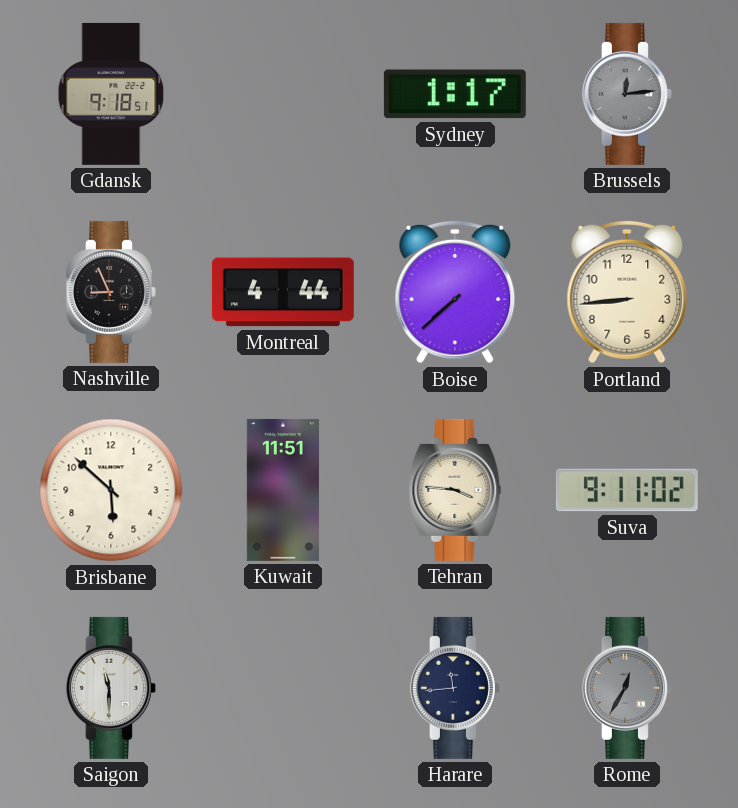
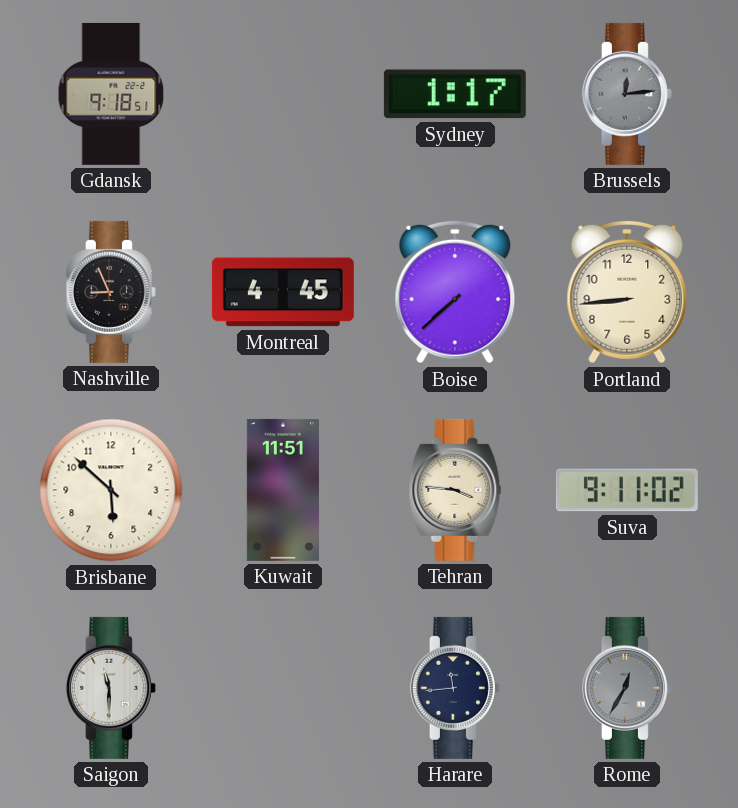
Montreal: 4:44 -> 4:45 (283, 292)
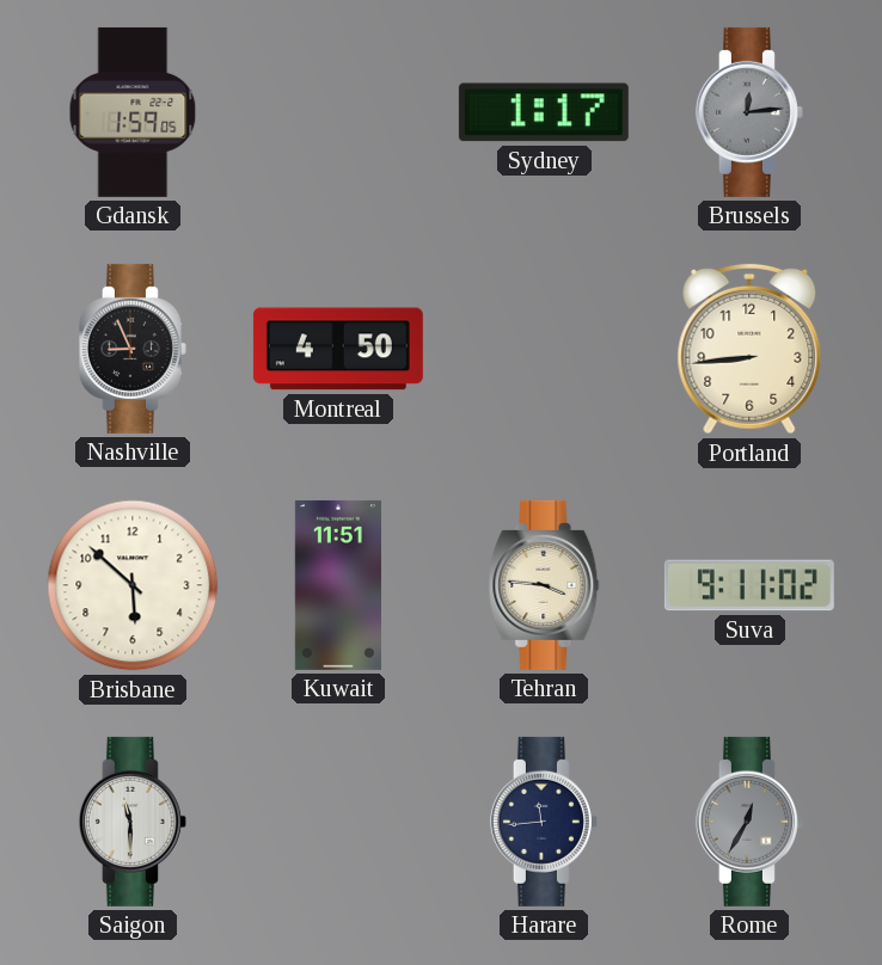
Gdansk: 9:18 -> 1:59 (133, 112)
Montreal: 4:45 -> 4:50 (338, 349)
Boise: 7:38 -> none (455, 292)
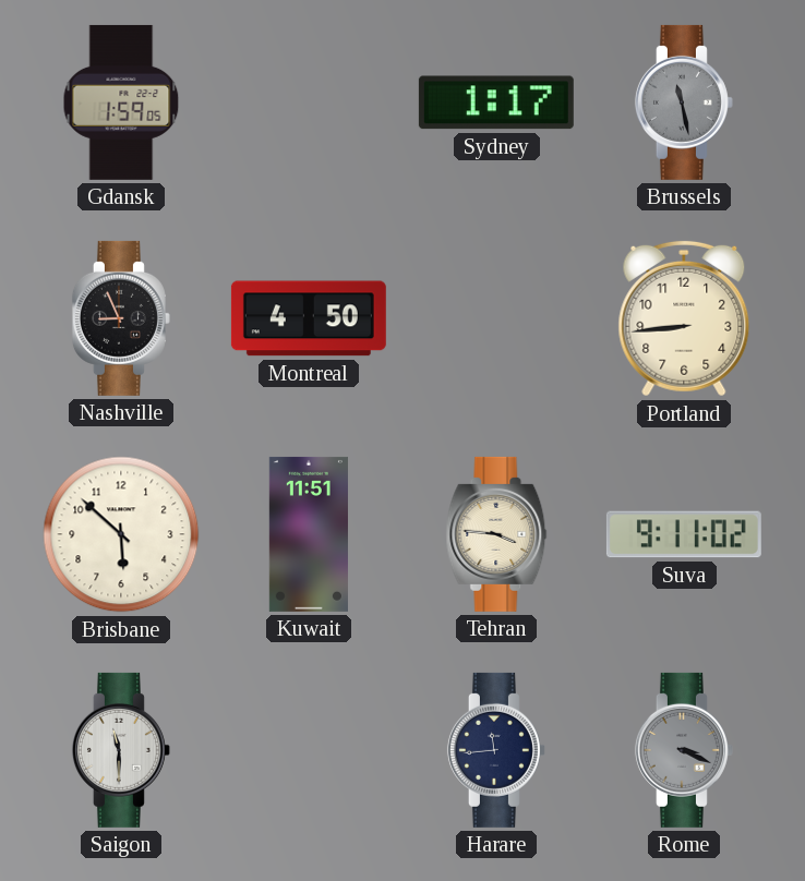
Brussels: 12:14 -> 11:28 (684, 102)
Rome: 12:35 -> 3:19 (684, 750)
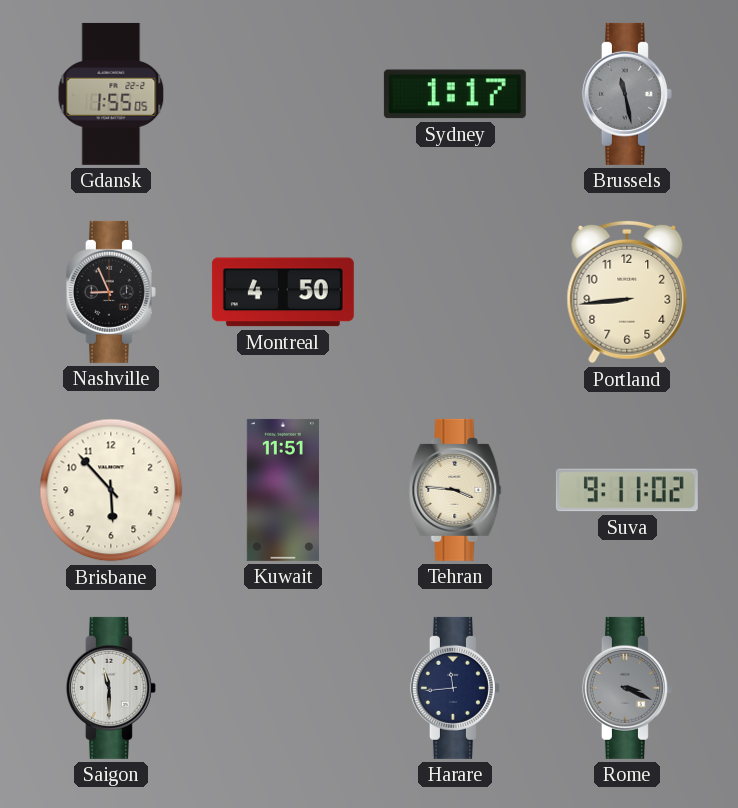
Gdansk: 1:59 -> 1:55 (111, 94)
Brisbane: 5:52 -> 5:53 (111, 490)
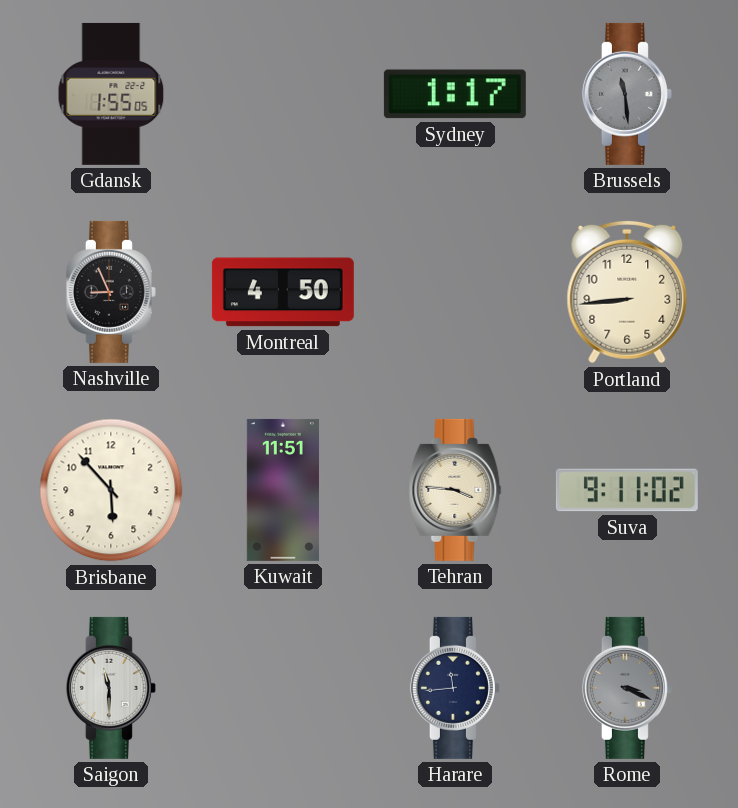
Brussels: 11:28 -> 11:29 (627, 94)
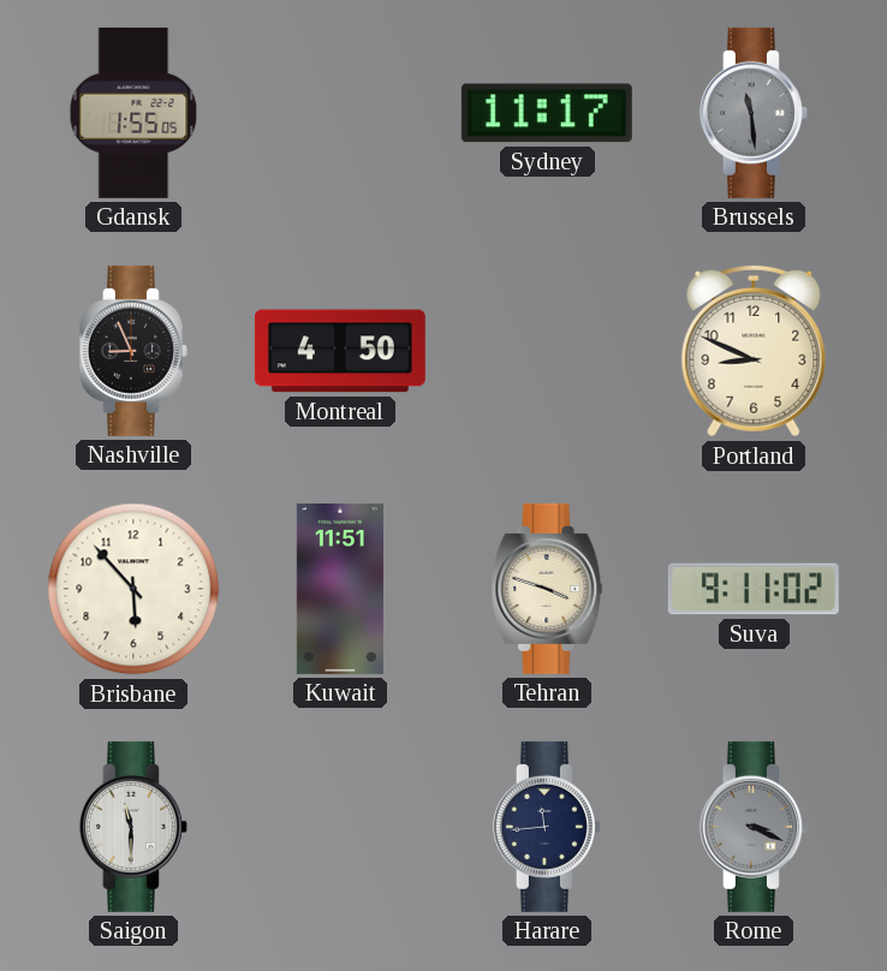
Sydney: 1:17 -> 11:17 (547, 113)
Portland: 8:44 -> 8:49 (754, 351)
Tehran: 3:46 -> 3:48 (547, 589)
